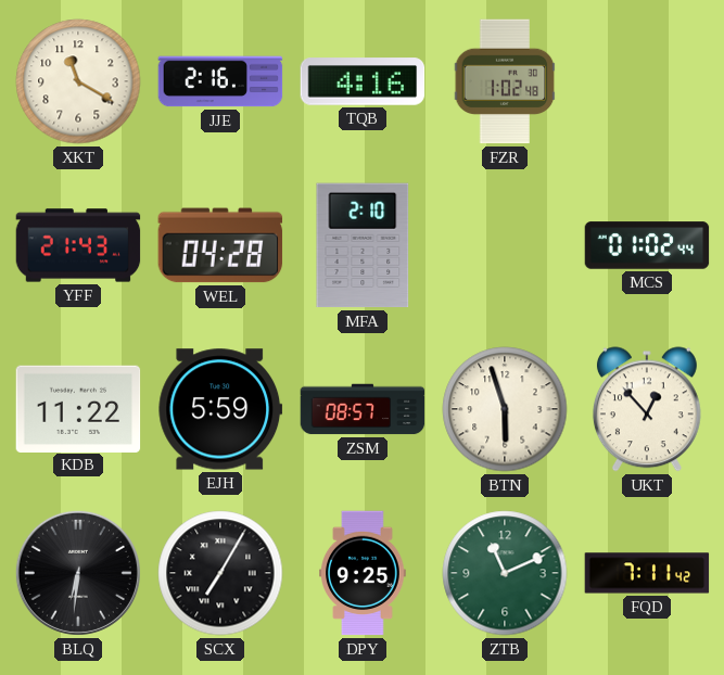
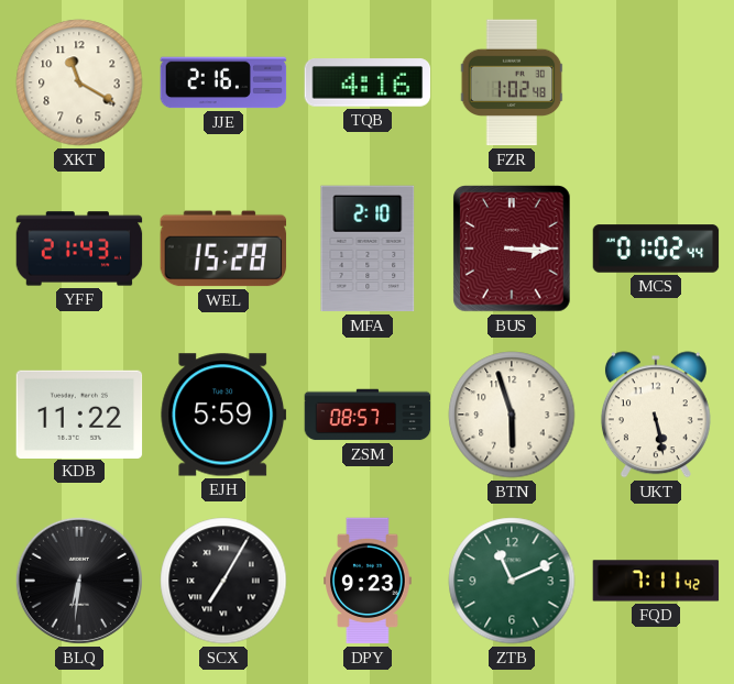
WEL: 04:28 -> 15:28 (223, 249)
BUS: none -> 3:15 (512, 249)
UKT: 12:53 -> 5:28 (656, 415)
DPY: 9:25 -> 9:23 (369, 581)
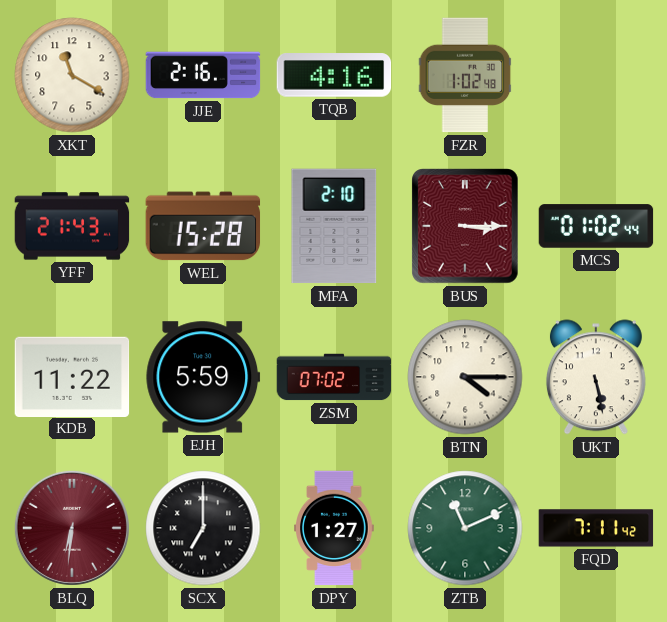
ZSM: 08:57 -> 07:02 (334, 377)
BTN: 5:57 -> 4:15 (465, 377)
BLQ dial: black -> burgundy (72, 528)
SCX: 7:05 -> 7:00 (203, 528)
DPY: 9:23 -> 1:27 (335, 528)
